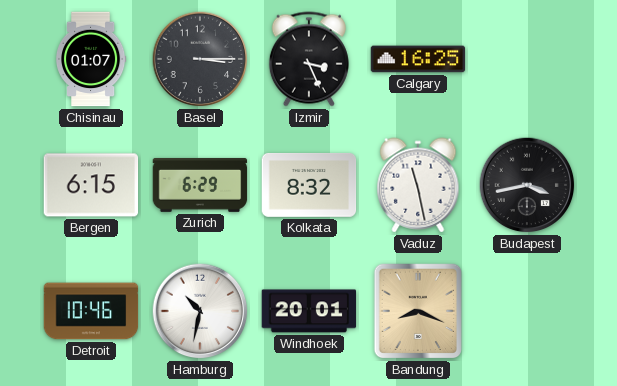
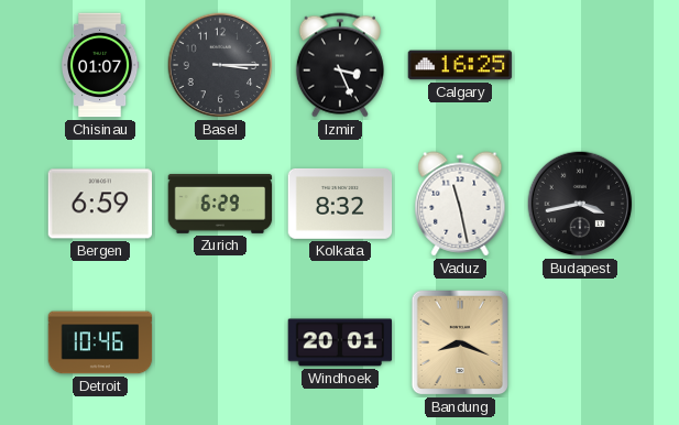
Bergen: 6:15 -> 6:59 (100, 204)
Hamburg: 10:32 -> none (200, 311)
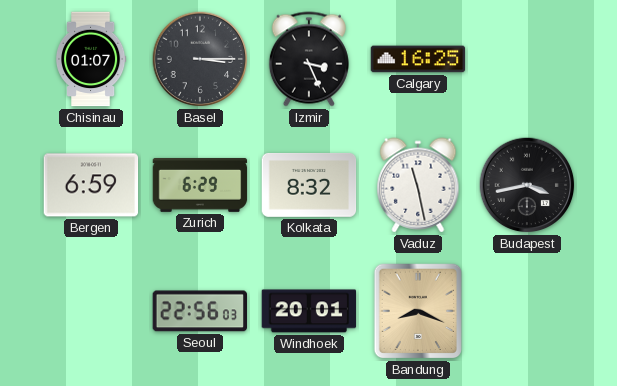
Detroit: 10:46 -> none (100, 342)
Seoul: none -> 22:56 (199, 311)
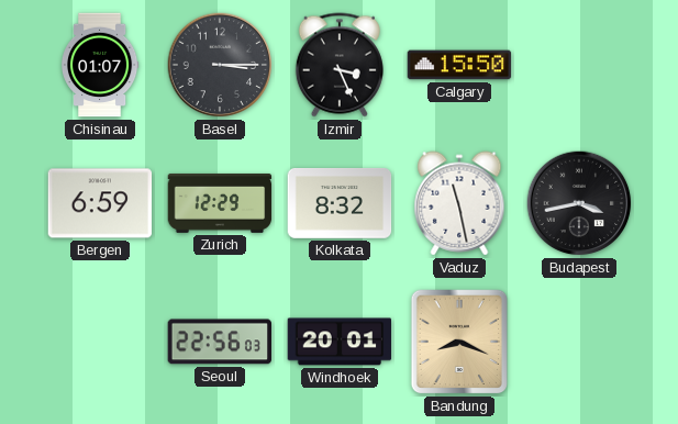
Calgary: 16:25 -> 15:50 (459, 65)
Zurich: 6:29 -> 12:29 (220, 203)
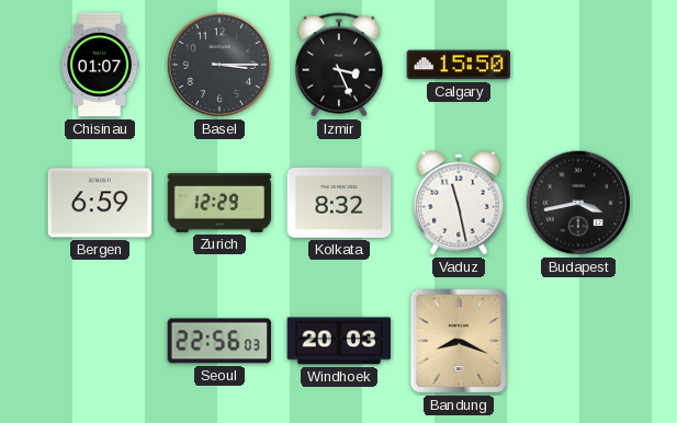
Windhoek: 20:01 -> 20:03 (339, 341)
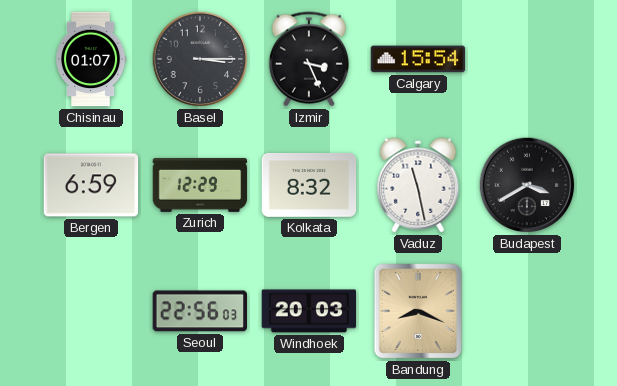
Calgary: 15:50 -> 15:54 (418, 59)
Budapest: 3:43 -> 3:40 (527, 185)
